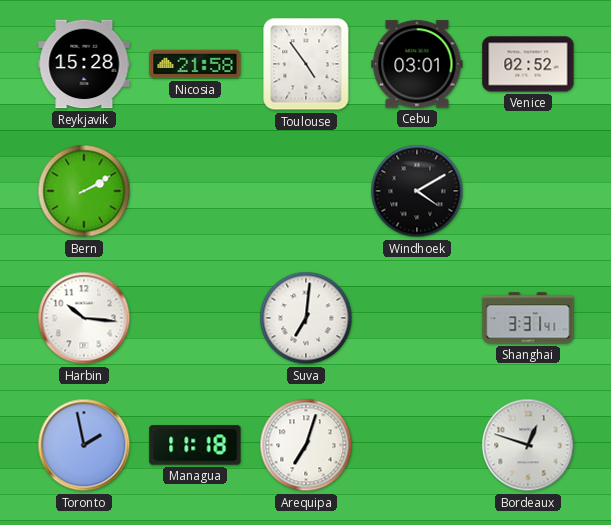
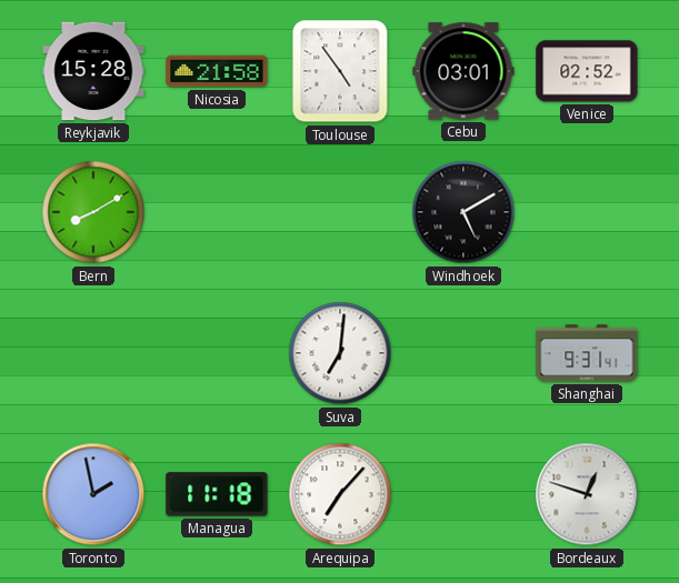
Bern: 2:10 -> 8:10 (93, 212)
Windhoek: 4:10 -> 5:10 (463, 212)
Harbin: 10:16 -> none (84, 318)
Shanghai: 3:31 -> 9:31 (587, 353)
Arequipa: 7:03 -> 7:07 (340, 494)
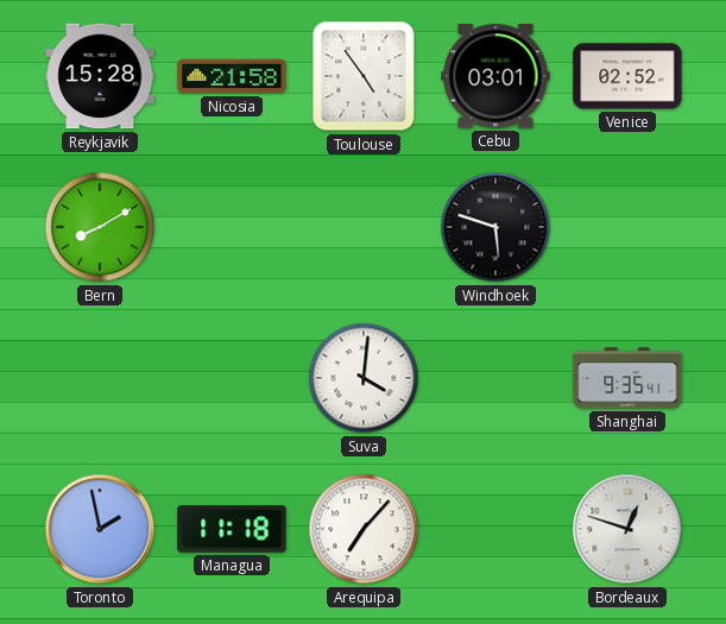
Windhoek: 5:10 -> 5:48 (495, 227)
Suva: 7:01 -> 4:01 (364, 378)
Shanghai: 9:31 -> 9:35 (627, 378)
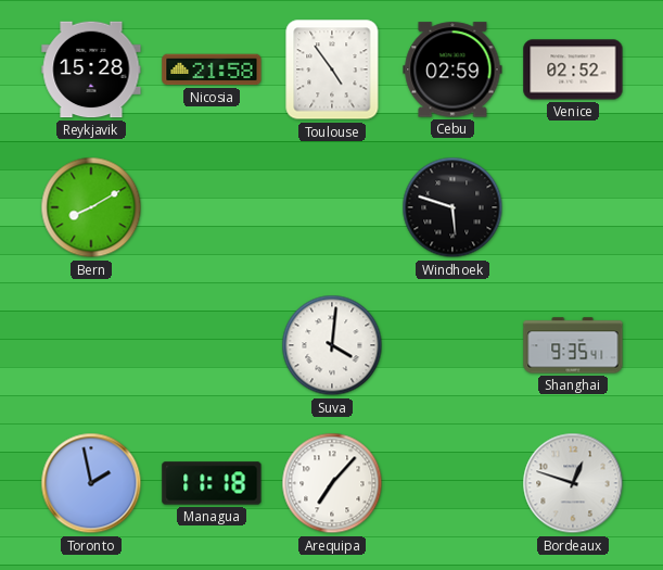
Cebu: 03:01 -> 02:59 (452, 69)
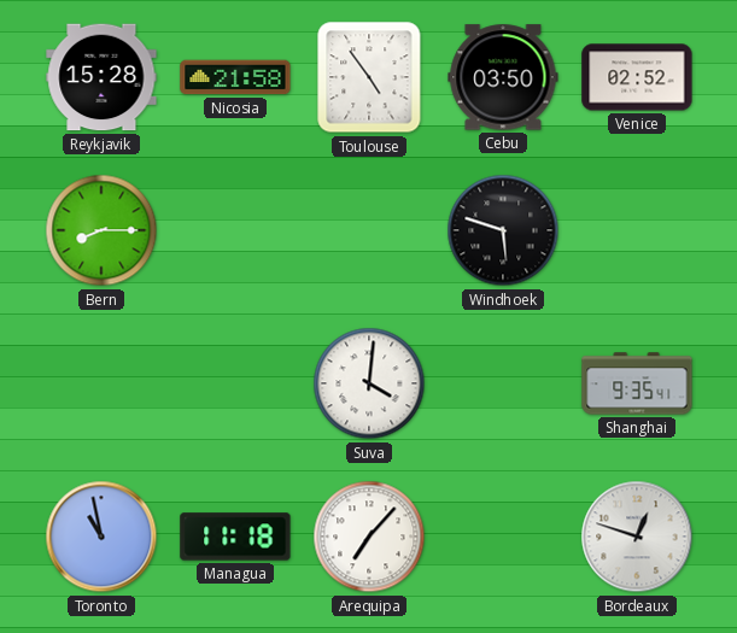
Cebu: 02:59 -> 03:50 (503, 77)
Bern: 8:10 -> 8:15 (101, 230)
Toronto: 1:58 -> 10:58 (101, 537)
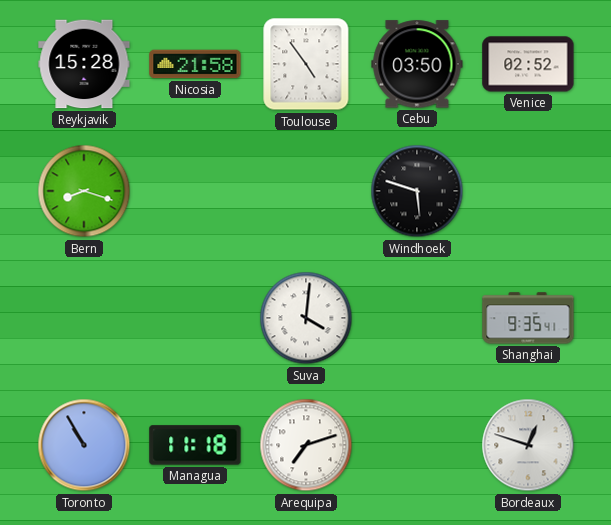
Bern: 8:15 -> 8:18 (84, 191)
Toronto: 10:58 -> 10:55 (84, 445)
Arequipa: 7:07 -> 7:12 (306, 445)
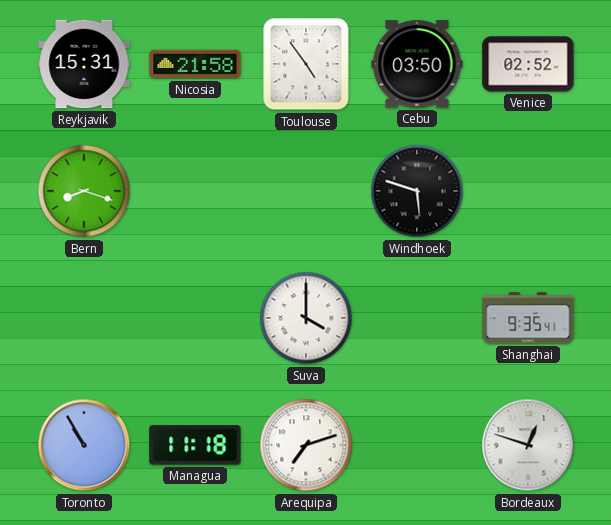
Reykjavik: 15:28 -> 15:31 (84, 64)
Suva: 4:01 -> 4:00 (306, 318)
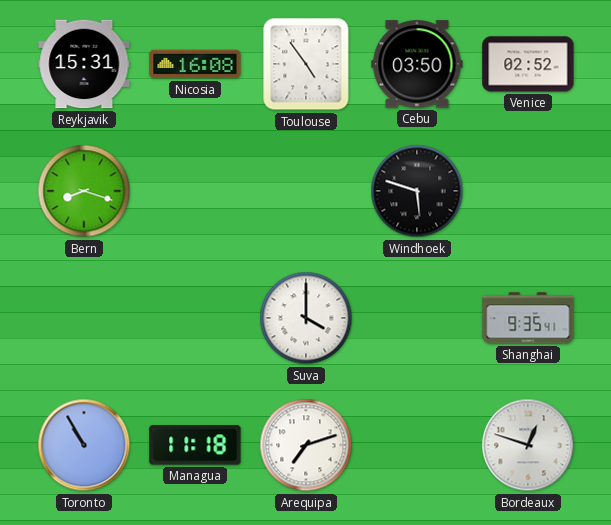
Nicosia: 21:58 -> 16:08 (195, 64)
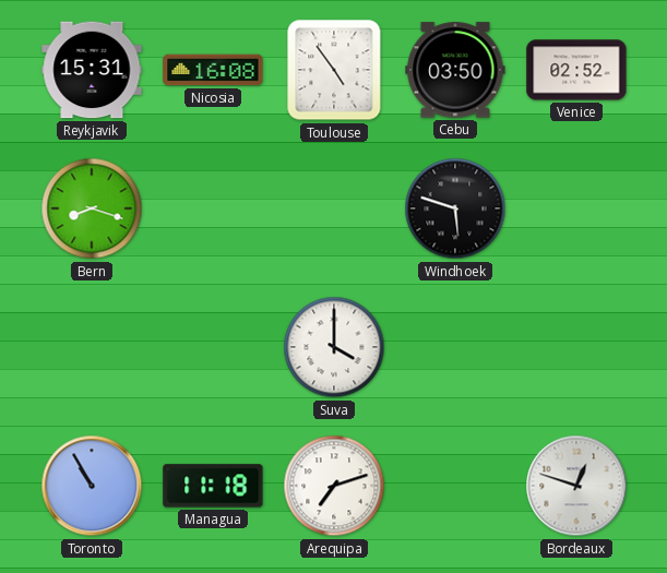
Shanghai: 9:35 -> none (528, 318)
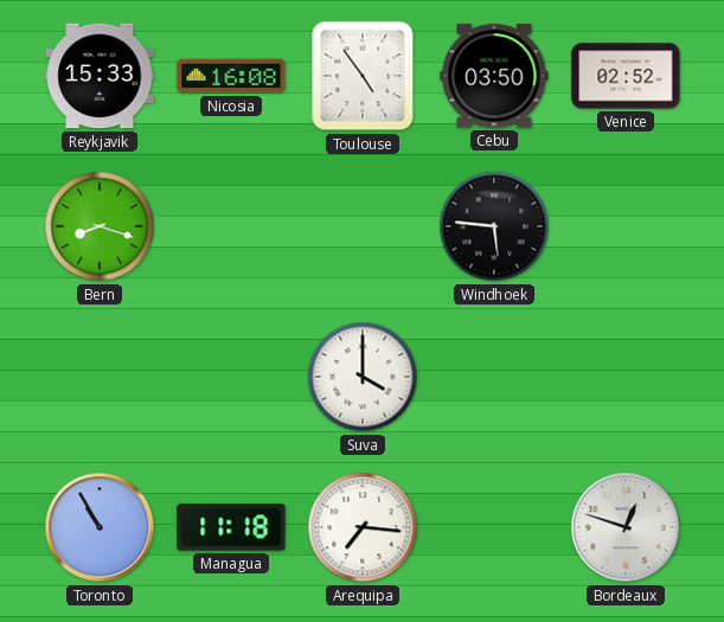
Reykjavik: 15:31 -> 15:33 (100, 76)
Windhoek: 5:48 -> 5:46 (494, 226)
Arequipa: 7:12 -> 7:16 (363, 527)
